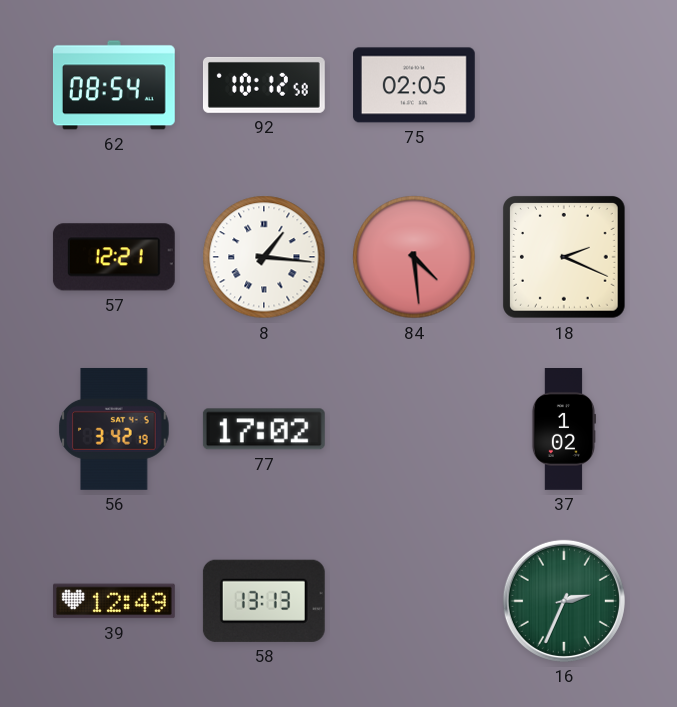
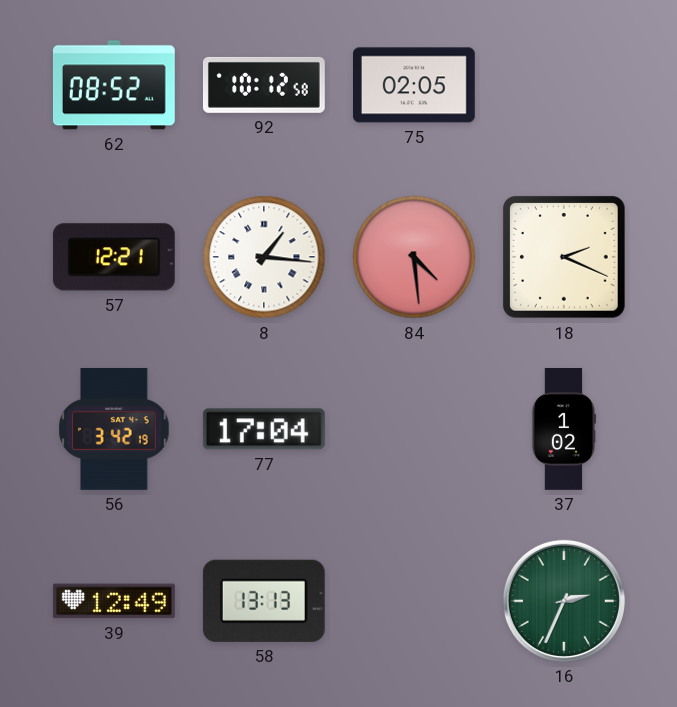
62: 08:54 -> 08:52 (114, 85)
77: 17:02 -> 17:04 (264, 429)
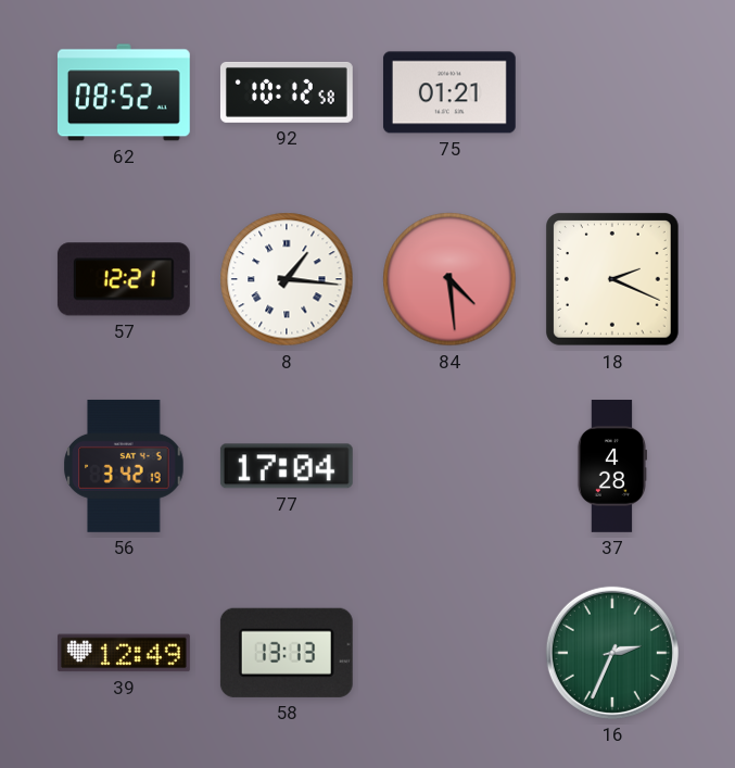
75: 02:05 -> 01:21 (449, 92)
37: 1:02 -> 4:28 (611, 467)
